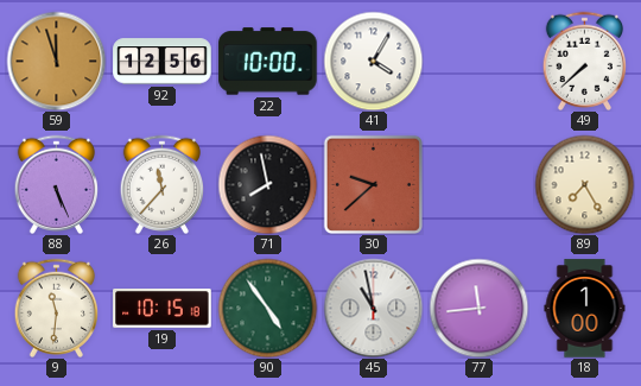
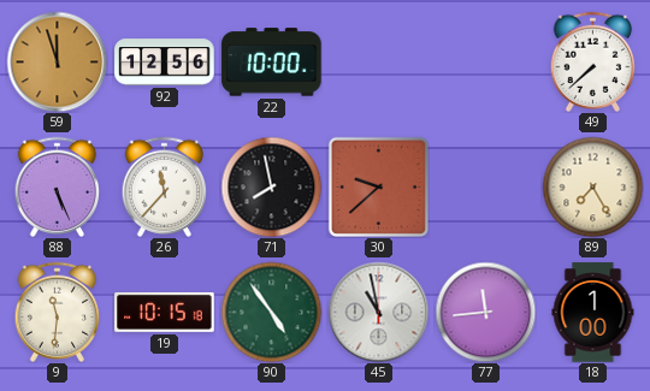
41: 4:05 -> none (373, 61)
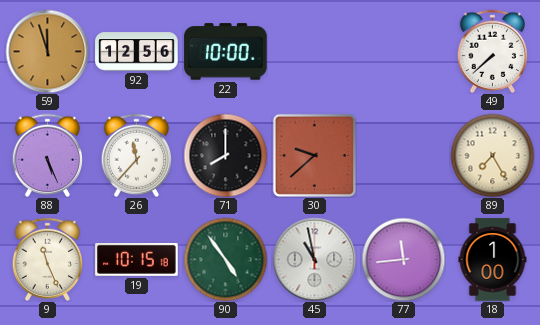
71: 7:58 -> 8:00 (225, 155)
9: 11:31 -> 11:26 (47, 259)
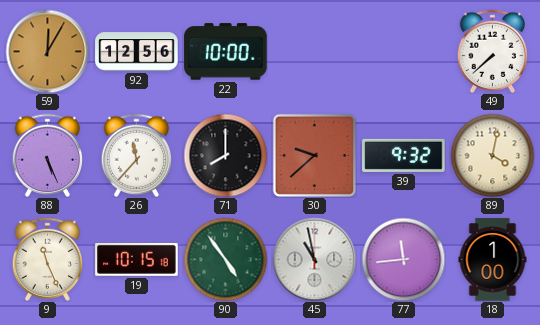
59: 11:57 -> 12:05 (47, 51)
39: none -> 9:32 (404, 155)
89: 7:25 -> 4:02 (492, 155)
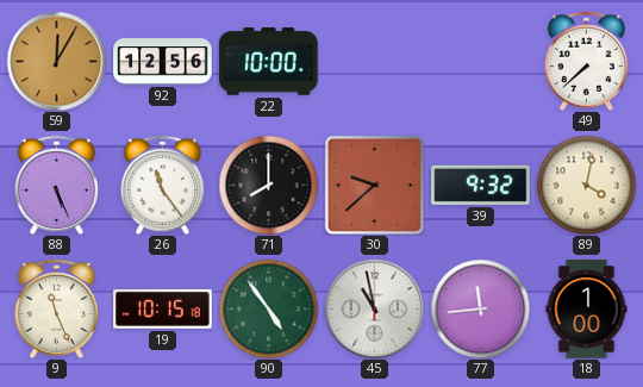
26: 11:37 -> 11:24 (162, 185)
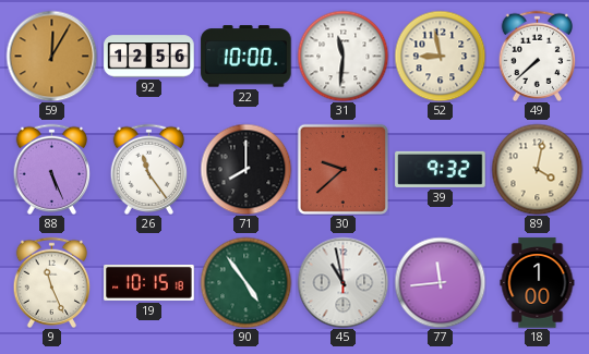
31: none -> 11:31 (342, 56)
52: none -> 8:58 (440, 56)
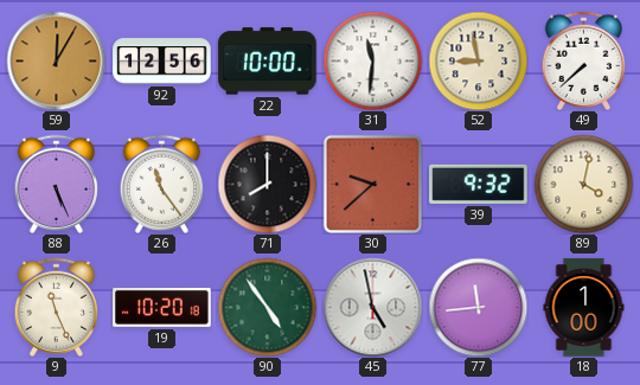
19: 10:15 -> 10:20 (162, 308)
45: 10:58 -> 4:58 (372, 307)
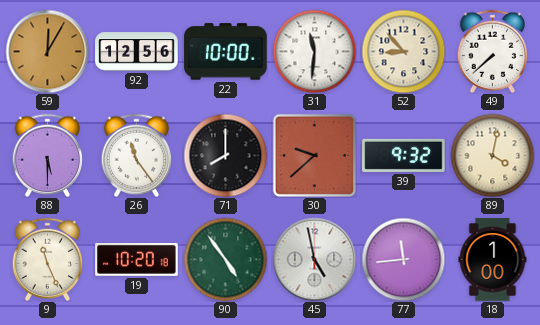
52: 8:58 -> 8:53 (403, 51)
88: 5:26 -> 5:30 (47, 155)
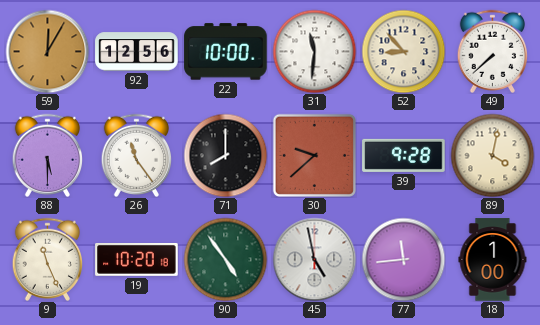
39: 9:32 -> 9:28 (404, 155)
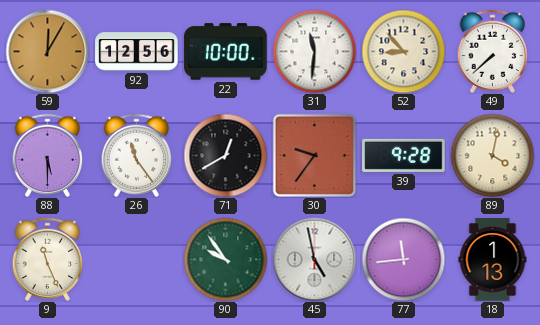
71: 8:00 -> 12:40 (225, 155)
30: 9:38 -> 9:36 (314, 155)
19: 10:20 -> none (137, 260)
90: 4:54 -> 9:54 (225, 259)
18: 1:00 -> 1:13 (493, 260)
